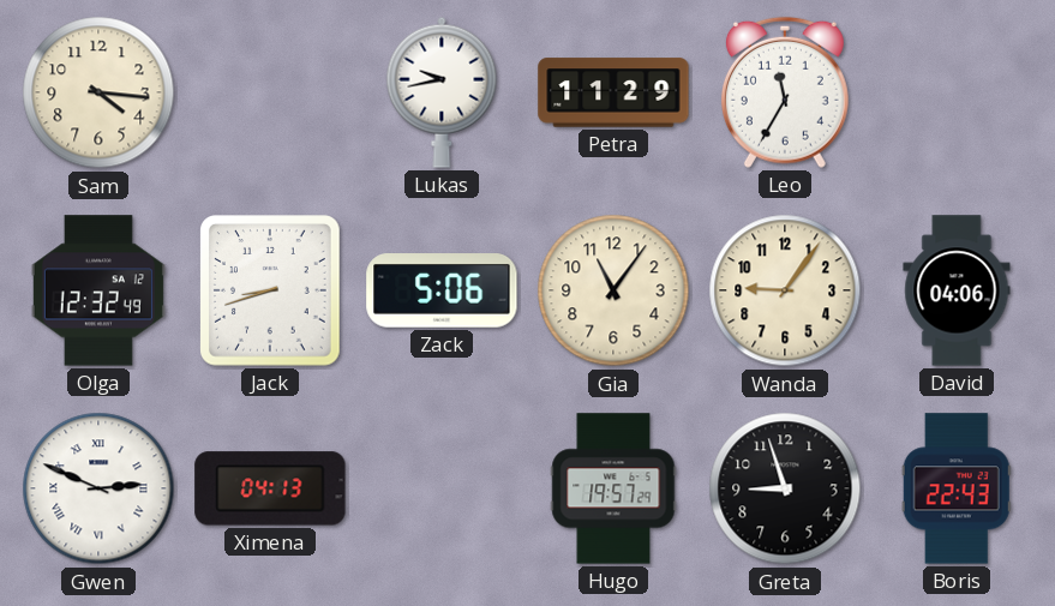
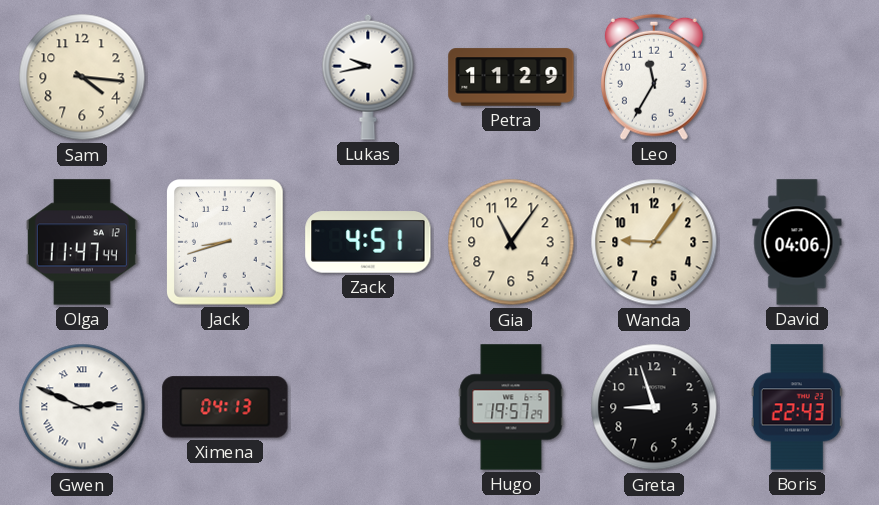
Olga: 12:32 -> 11:47 (82, 242)
Zack: 5:06 -> 4:51 (368, 242)
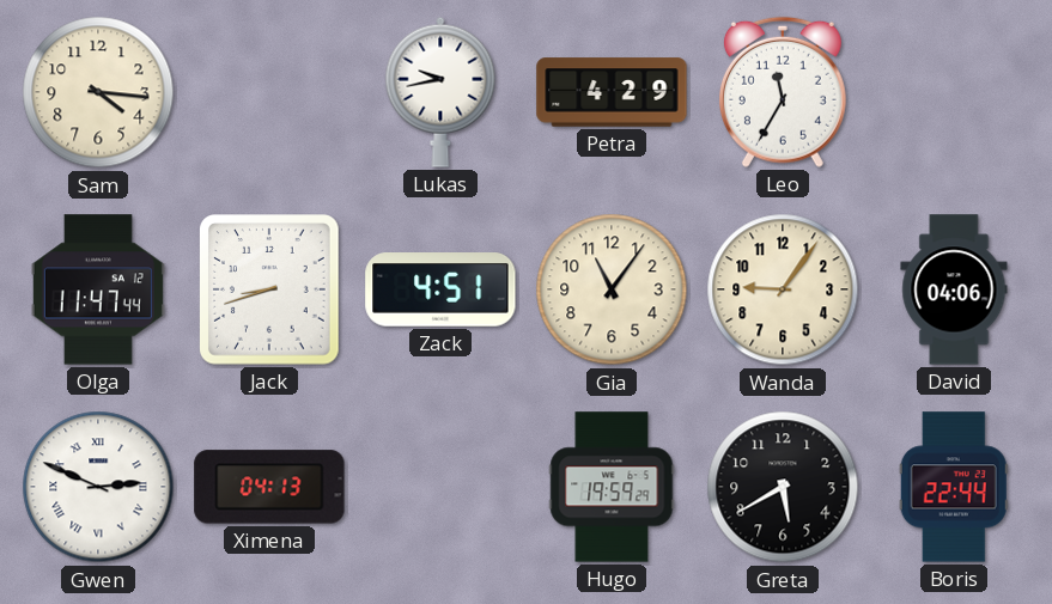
Petra: 11:29 -> 4:29 (612, 92)
Hugo: 19:57 -> 19:59 (612, 487)
Greta: 8:57 -> 5:40 (783, 487)
Boris: 22:43 -> 22:44 (954, 487)
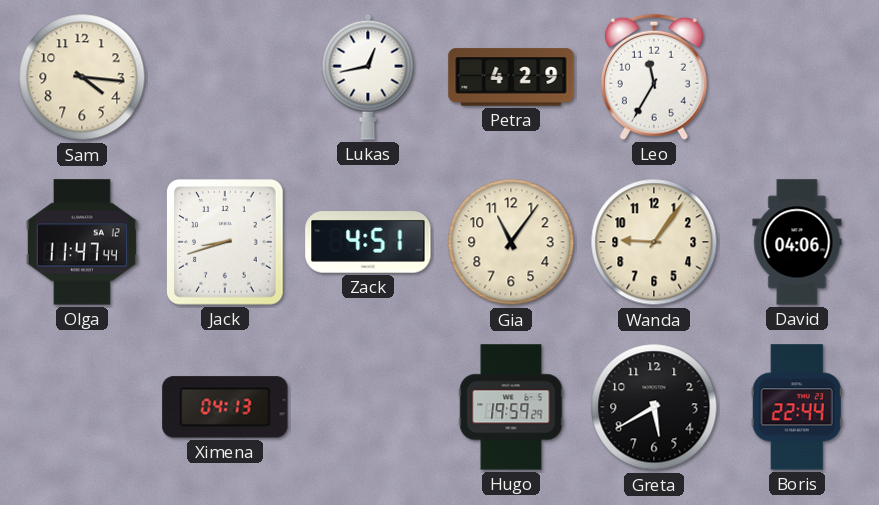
Lukas: 9:43 -> 12:43 (368, 77)
Gwen: 2:49 -> none (98, 487)
